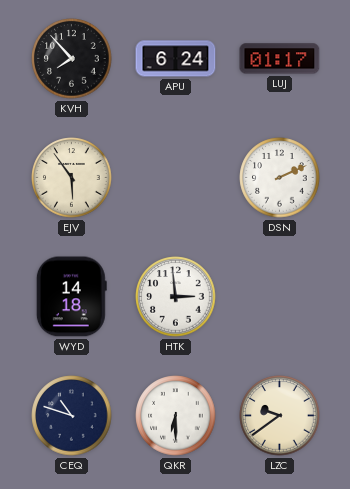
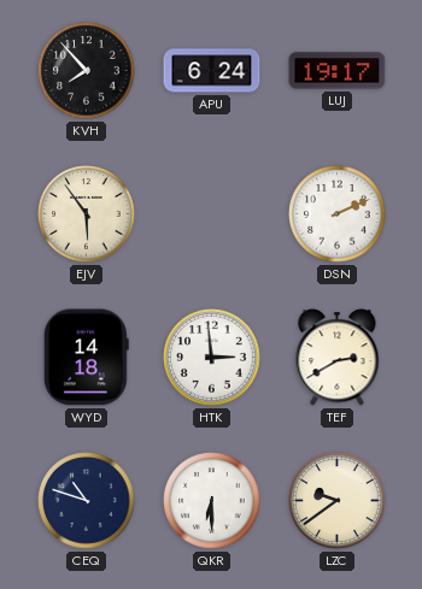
LUJ: 01:17 -> 19:17 (338, 71)
TEF: none -> 2:40 (338, 358)
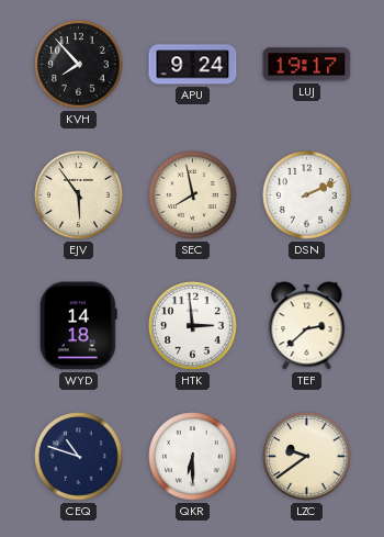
APU: 6:24 -> 9:24 (193, 65)
SEC: none -> 7:58 (193, 195)
TEF: 2:40 -> 2:38 (307, 326)
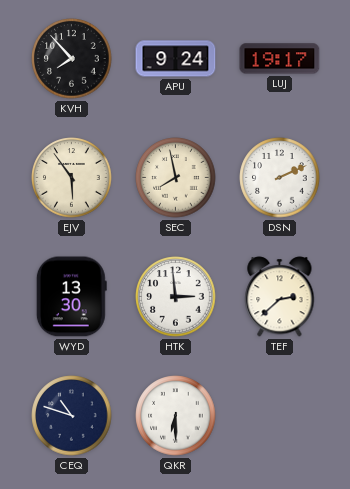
WYD: 14:18 -> 13:30 (71, 297)
LZC: 9:39 -> none (307, 457)
